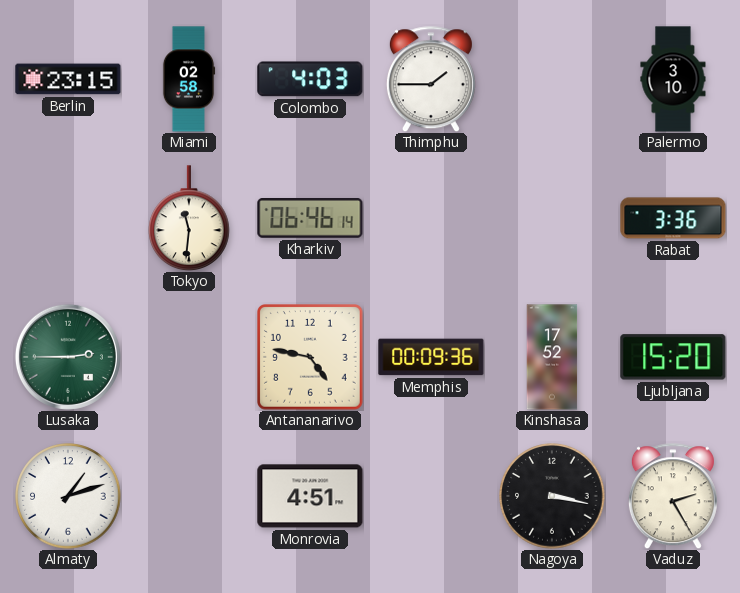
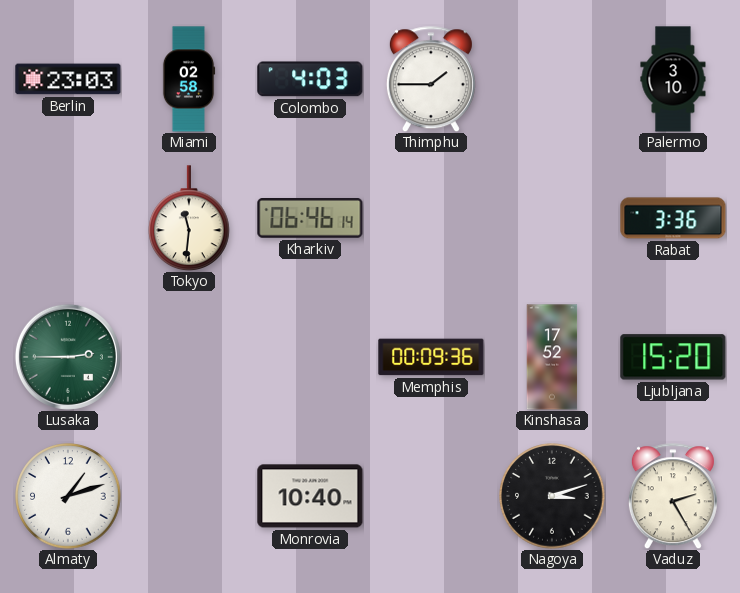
Berlin: 23:15 -> 23:03 (68, 79)
Antananarivo: 4:47 -> none (311, 358)
Monrovia: 4:51 -> 10:40 (310, 496)
Nagoya: 3:17 -> 3:12 (552, 496)
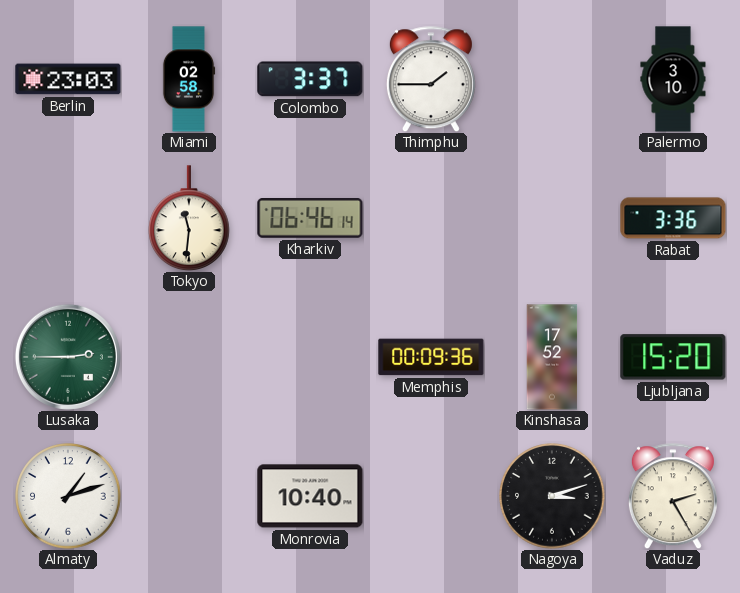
Colombo: 4:03 -> 3:37 (310, 79)
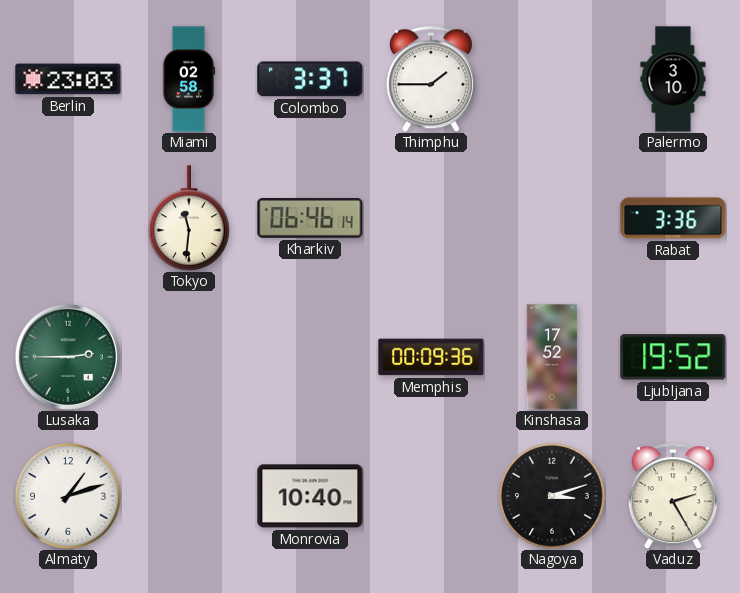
Ljubljana: 15:20 -> 19:52 (673, 357)
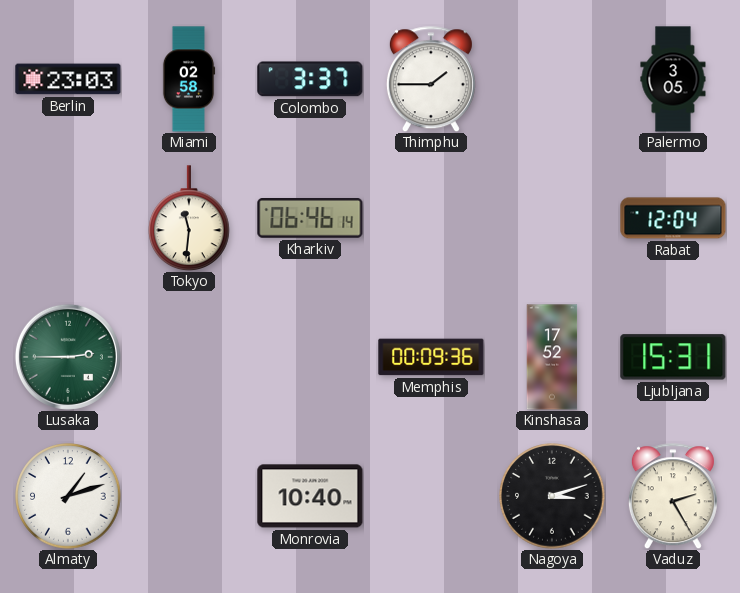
Palermo: 3:10 -> 3:05 (673, 79)
Rabat: 3:36 -> 12:04 (673, 218)
Ljubljana: 19:52 -> 15:31 (673, 357)
